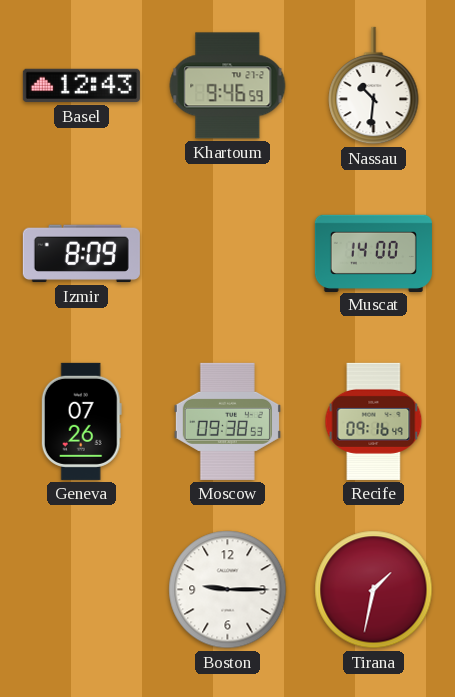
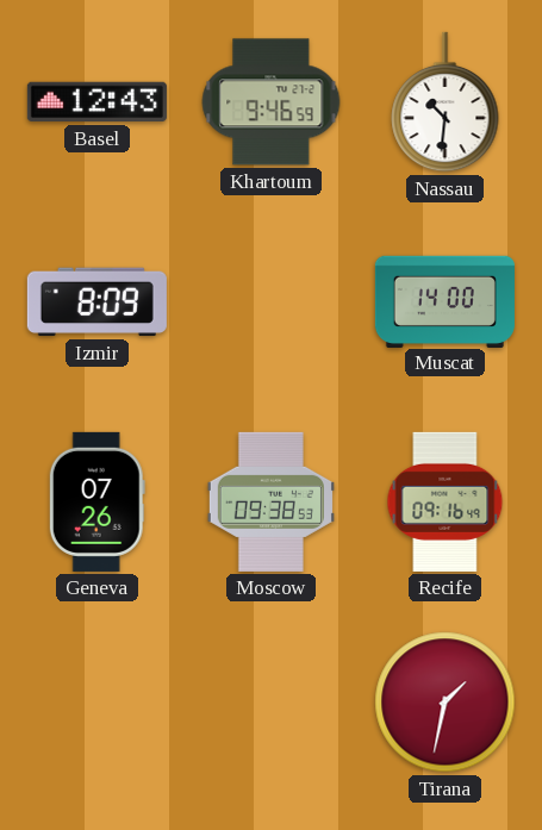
Boston: 9:15 -> none (228, 590)
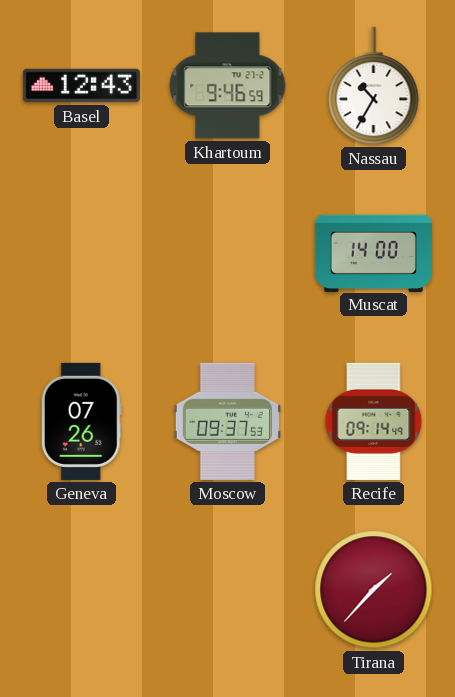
Nassau: 10:31 -> 10:35 (374, 86)
Izmir: 8:09 -> none (96, 302)
Moscow: 09:38 -> 09:37 (227, 421)
Recife: 09:16 -> 09:14 (374, 421)
Tirana: 1:32 -> 1:37 (374, 590)
